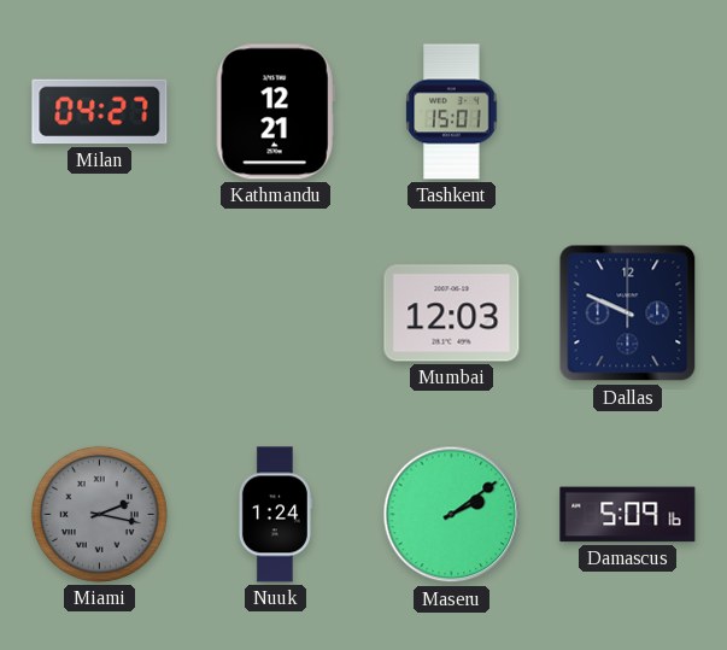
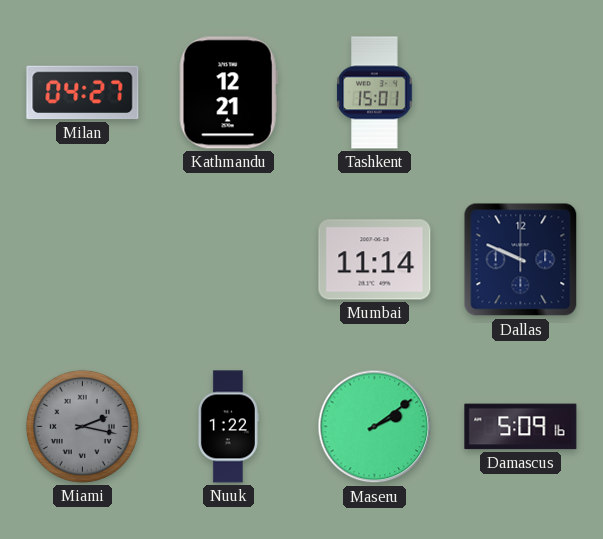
Mumbai: 12:03 -> 11:14 (375, 260)
Nuuk: 1:24 -> 1:22 (228, 427)
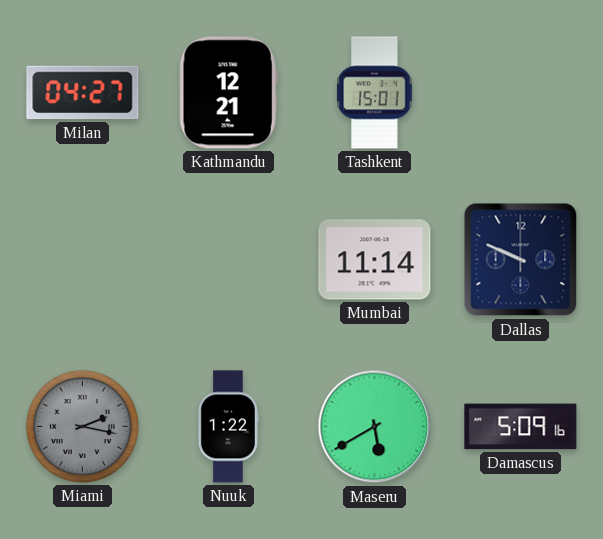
Maseru: 2:09 -> 5:40 (375, 427)
